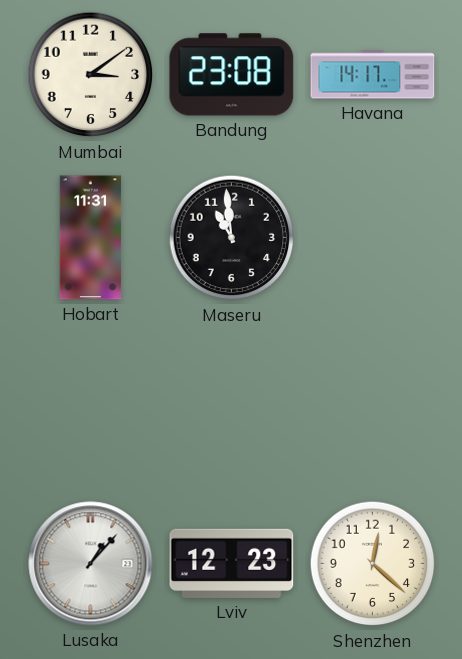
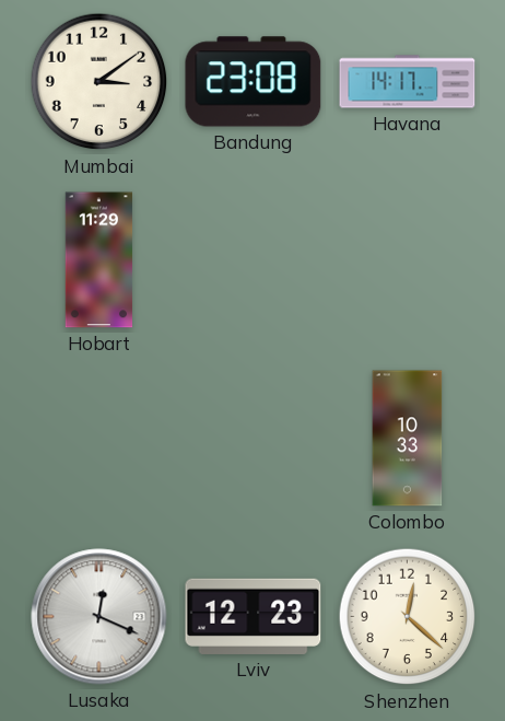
Hobart: 11:31 -> 11:29 (99, 260)
Maseru: 10:59 -> none (232, 238)
Colombo: none -> 10:33 (408, 439)
Lusaka: 1:07 -> 12:19 (99, 617)
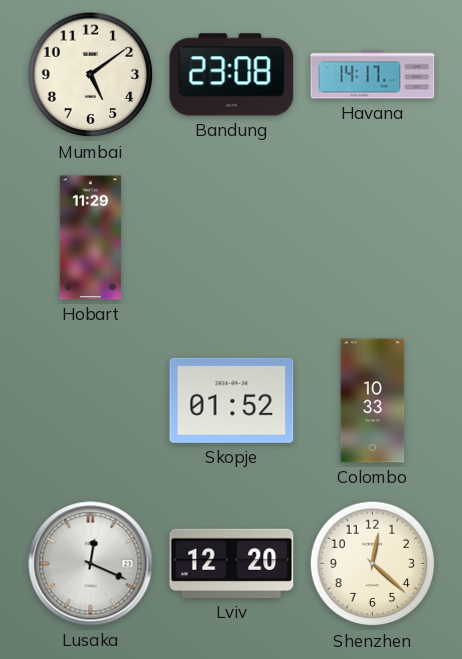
Mumbai: 3:09 -> 5:09 (91, 75)
Skopje: none -> 01:52 (232, 400)
Lviv: 12:23 -> 12:20 (232, 563)
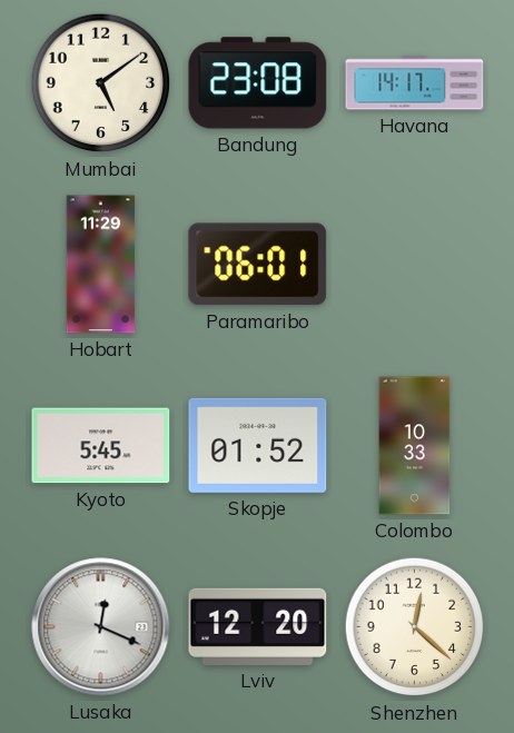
Paramaribo: none -> 06:01 (258, 265)
Kyoto: none -> 5:45 (101, 446)
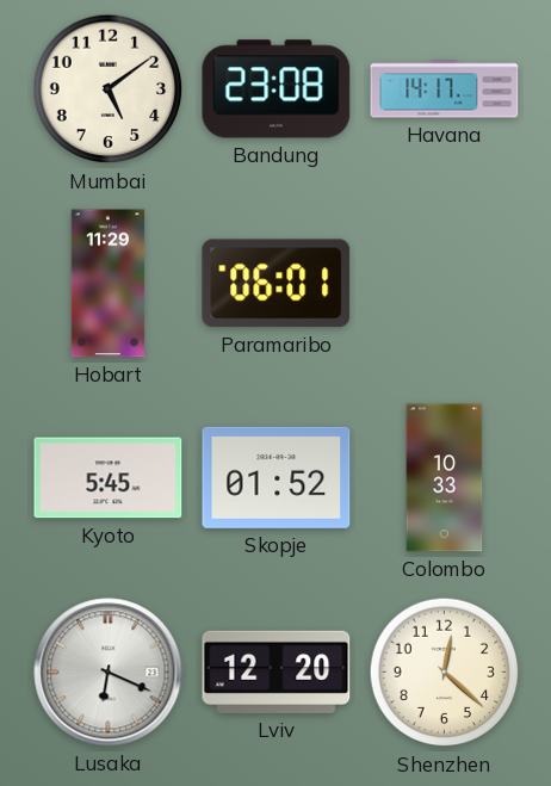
Lusaka: 12:19 -> 6:19 (109, 673)
